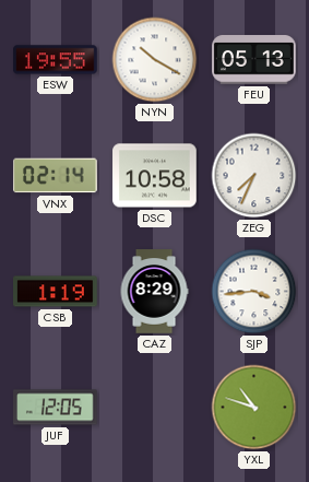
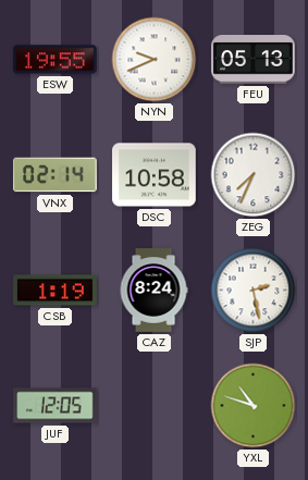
NYN: 10:20 -> 9:41 (155, 60)
CAZ: 8:29 -> 8:24 (153, 291)
SJP: 3:44 -> 2:28 (254, 291)
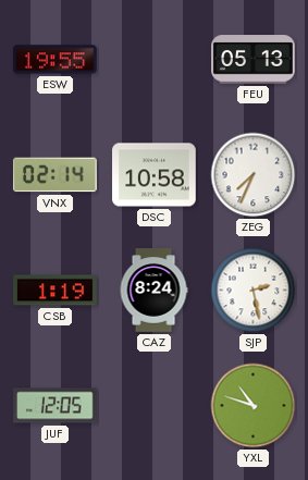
NYN: 9:41 -> none (155, 60)
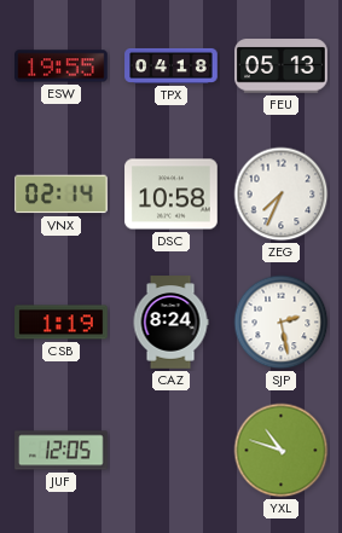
TPX: none -> 04:18 (172, 65)
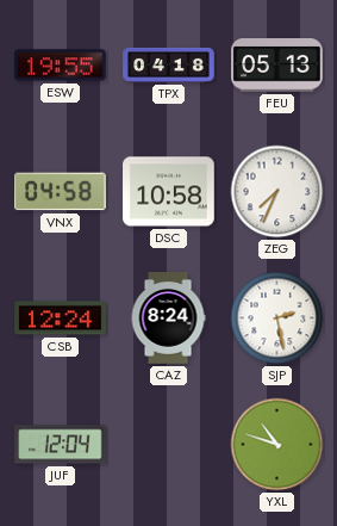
VNX: 02:14 -> 04:58 (61, 192)
CSB: 1:19 -> 12:24 (61, 318)
JUF: 12:05 -> 12:04 (61, 445)
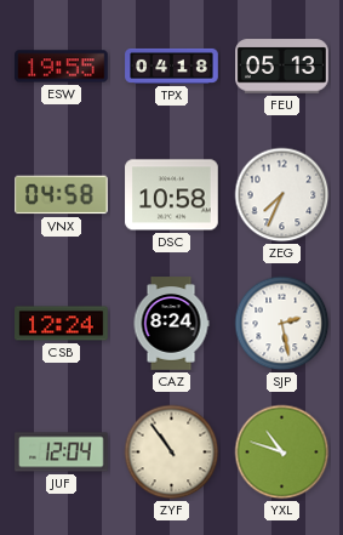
ZYF: none -> 10:54 (172, 453)
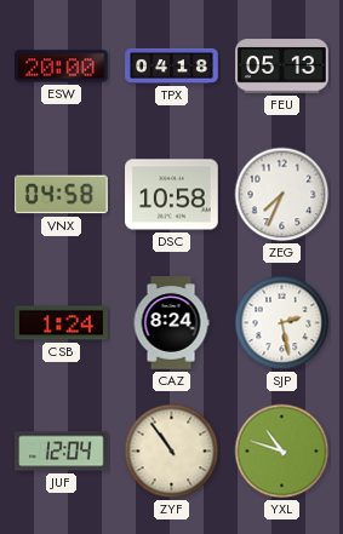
ESW: 19:55 -> 20:00 (62, 67)
CSB: 12:24 -> 1:24 (62, 323)
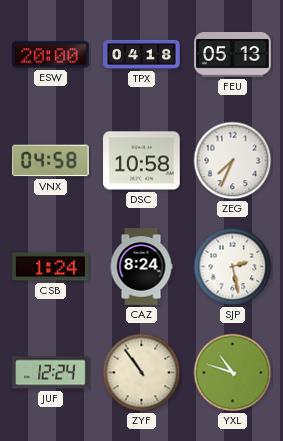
JUF: 12:04 -> 12:24 (51, 373)
